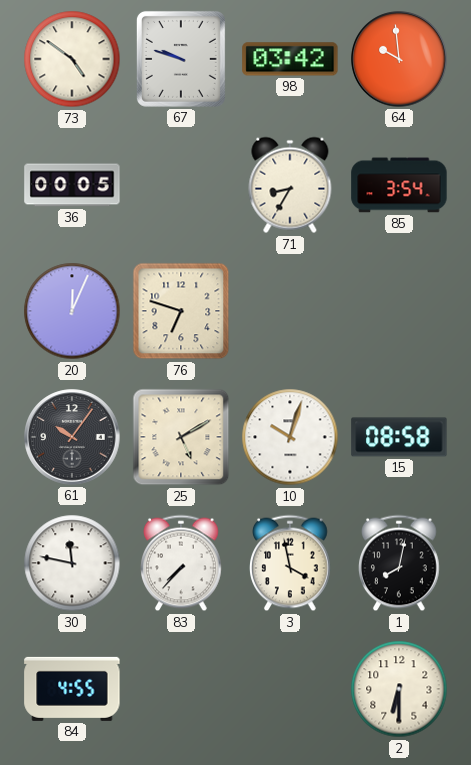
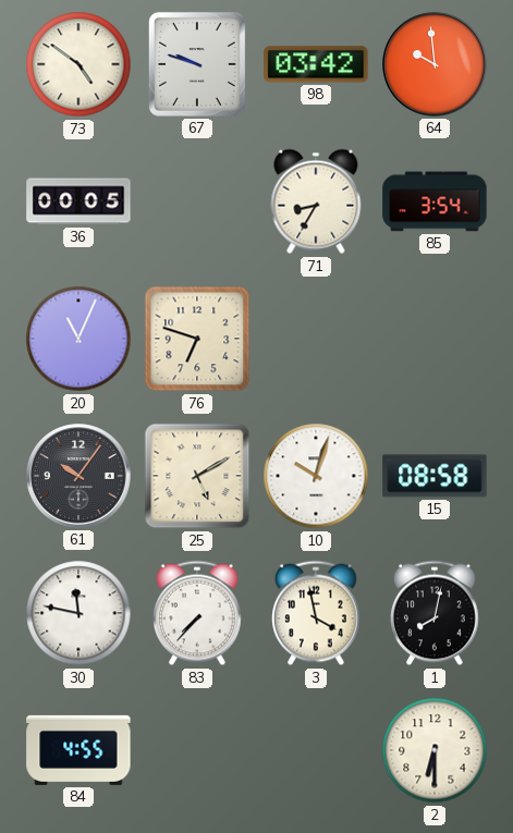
20: 12:04 -> 11:04 (78, 339)
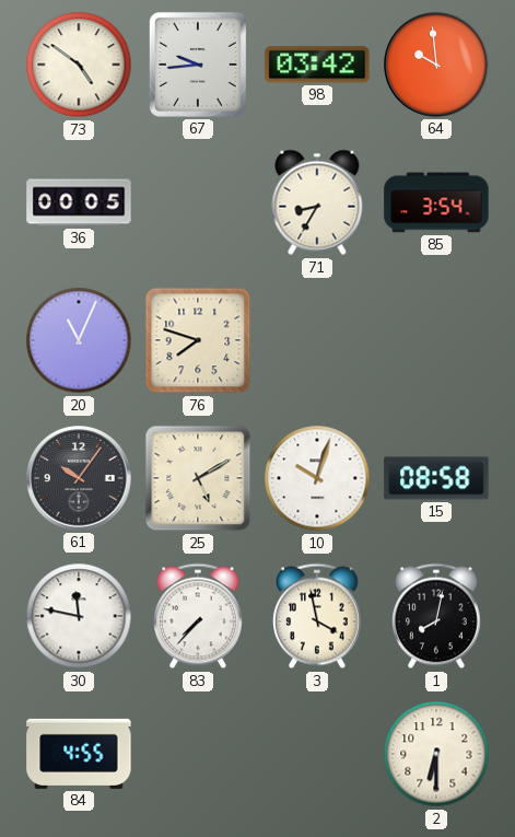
67: 9:48 -> 9:44 (198, 65)
76: 6:48 -> 7:48 (198, 340)
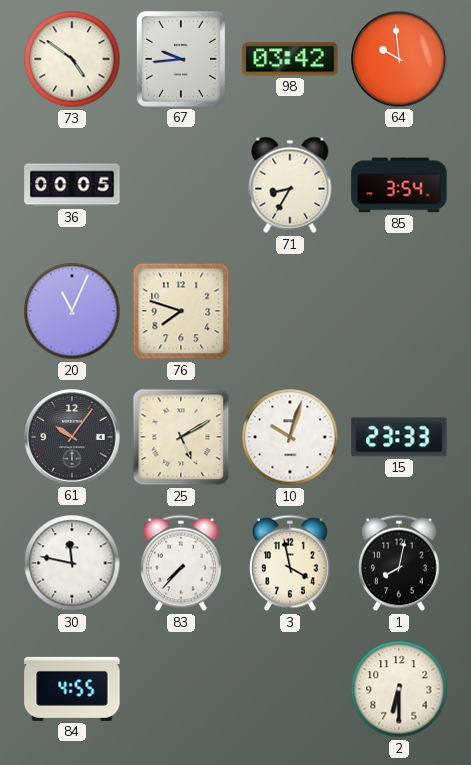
15: 08:58 -> 23:33 (399, 437)
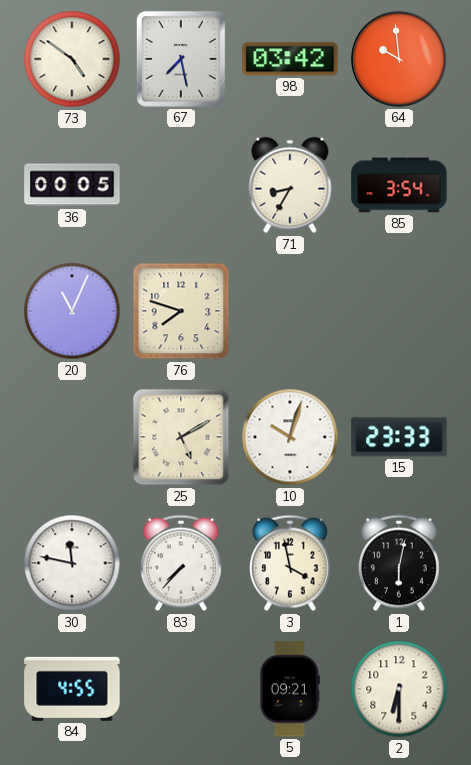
67: 9:44 -> 7:28 (181, 59)
61: 10:06 -> none (72, 437)
1: 8:02 -> 6:02 (400, 563)
5: none -> 09:21 (289, 689)
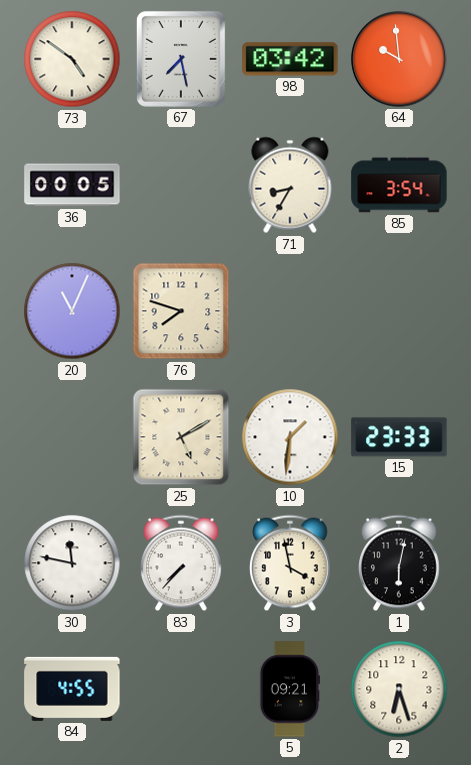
10: 10:03 -> 1:31 (290, 437)
2: 6:30 -> 6:27 (399, 689)
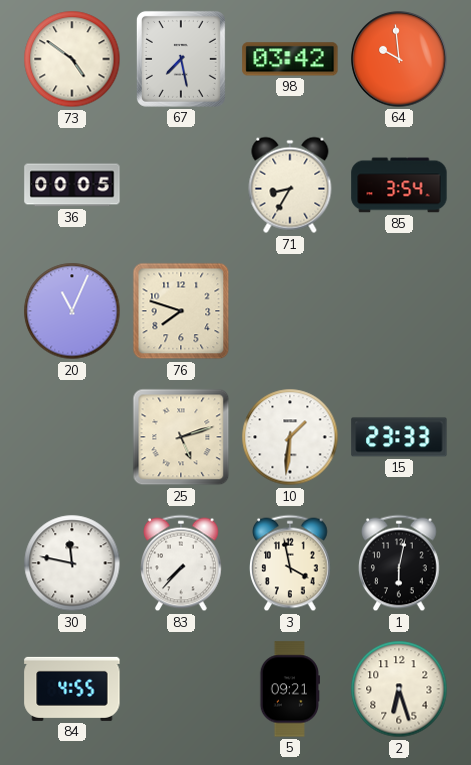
25: 5:10 -> 5:12 (181, 437)
